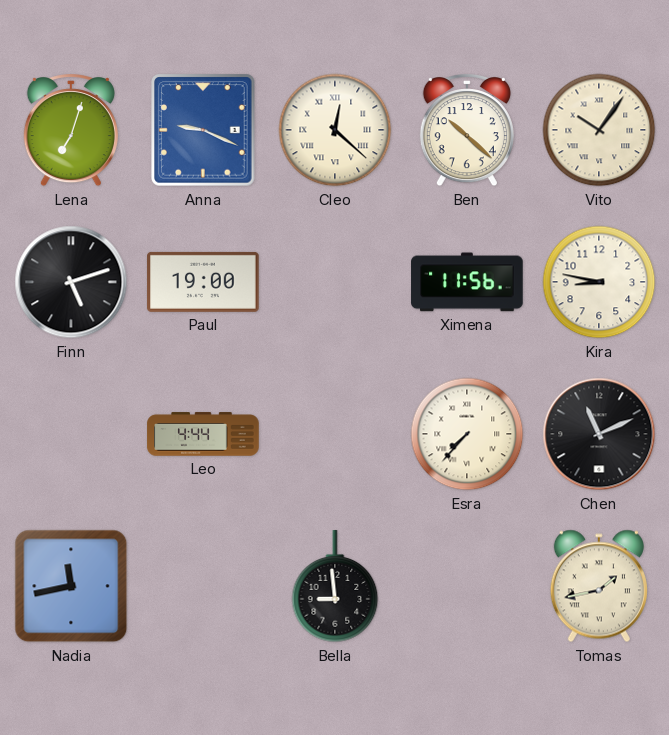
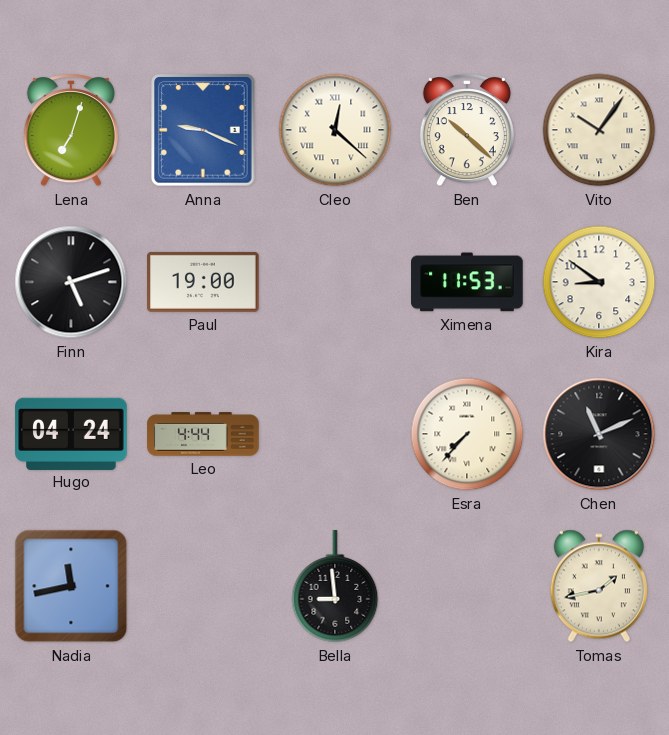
Ximena: 11:56 -> 11:53 (467, 282)
Kira: 8:47 -> 8:51 (599, 282)
Hugo: none -> 04:24 (71, 433)
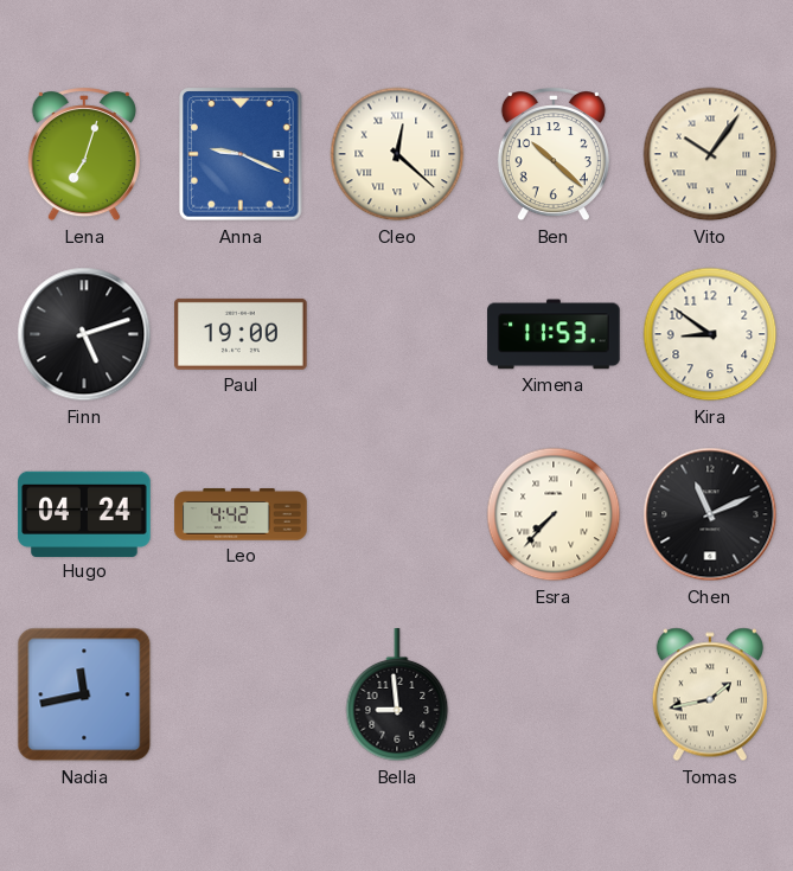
Leo: 4:44 -> 4:42 (241, 514)
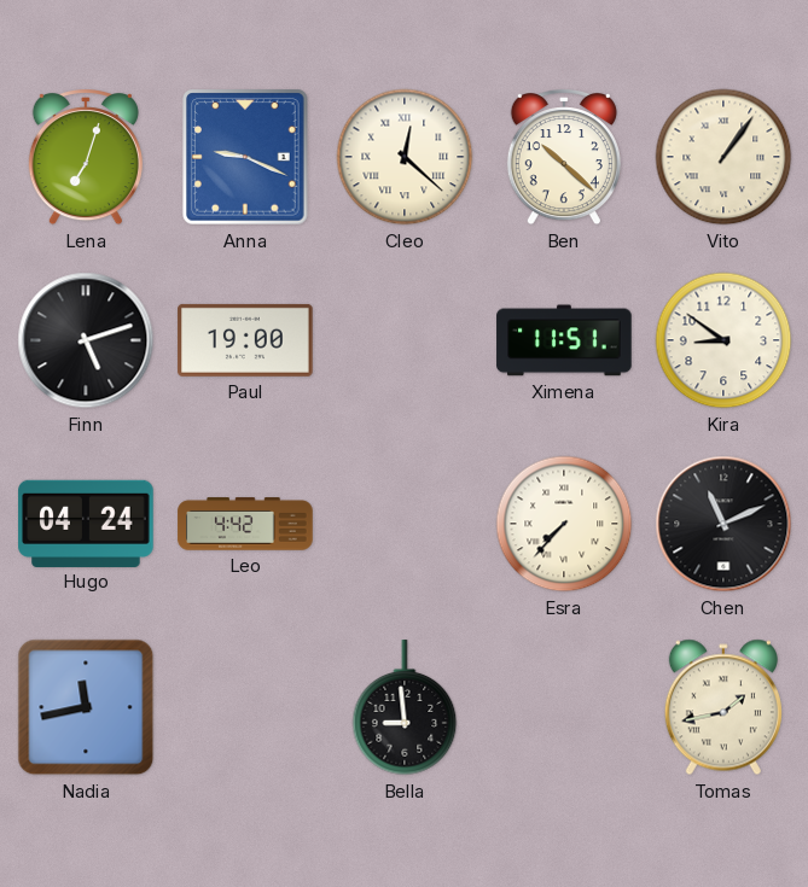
Vito: 10:06 -> 1:06 (723, 157)
Ximena: 11:53 -> 11:51 (564, 340)
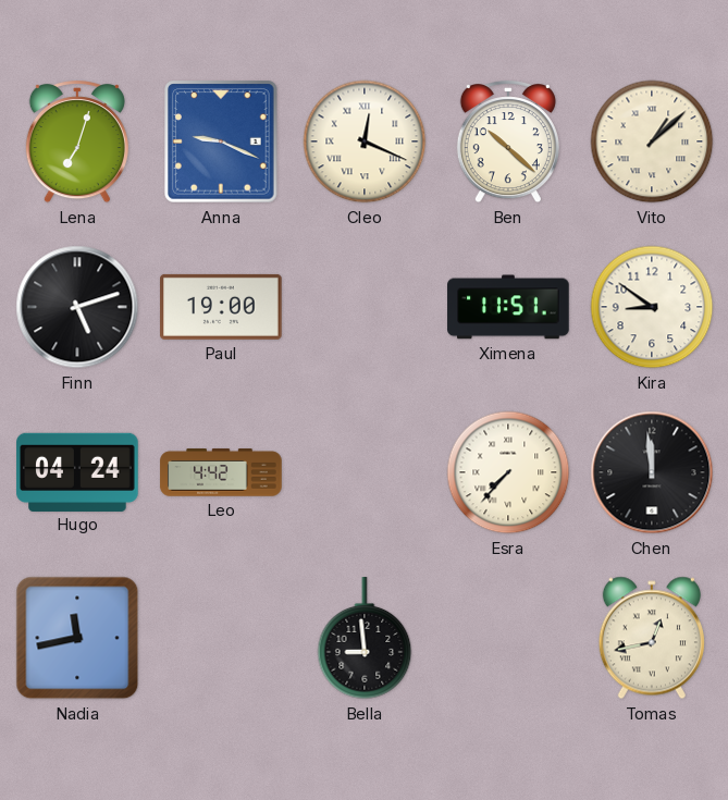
Cleo: 12:22 -> 12:19 (365, 141)
Vito: 1:06 -> 1:08 (652, 141)
Chen: 11:11 -> 11:59 (652, 472)
Tomas: 1:43 -> 12:43 (652, 638)
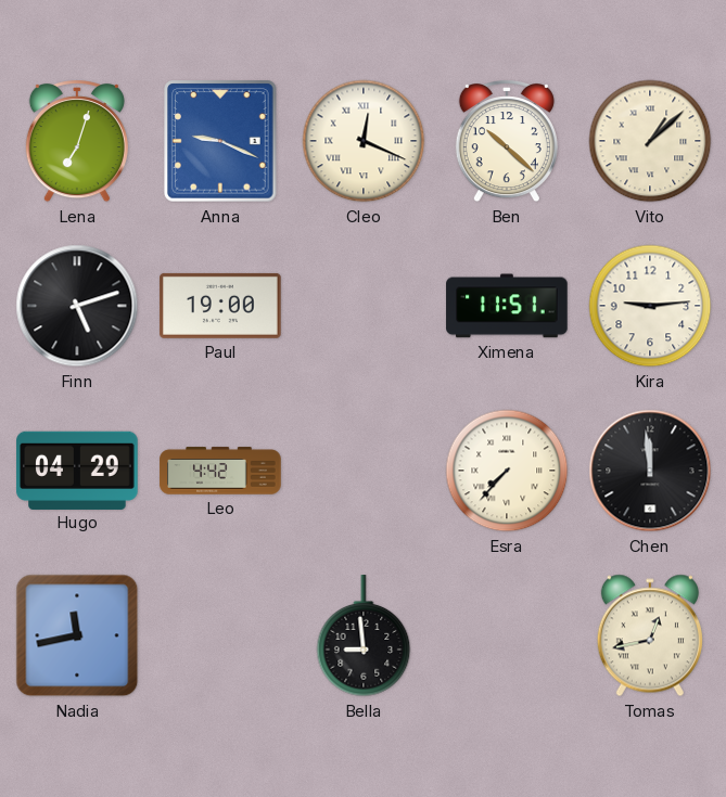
Kira: 8:51 -> 9:14 (650, 306)
Hugo: 04:24 -> 04:29 (77, 470)
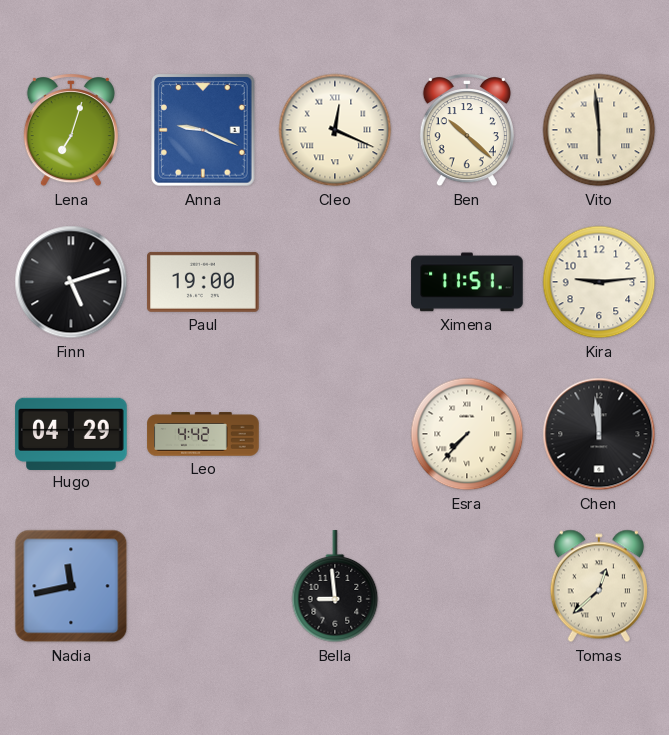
Vito: 1:08 -> 5:59 (599, 130)
Tomas: 12:43 -> 12:38 (599, 586)
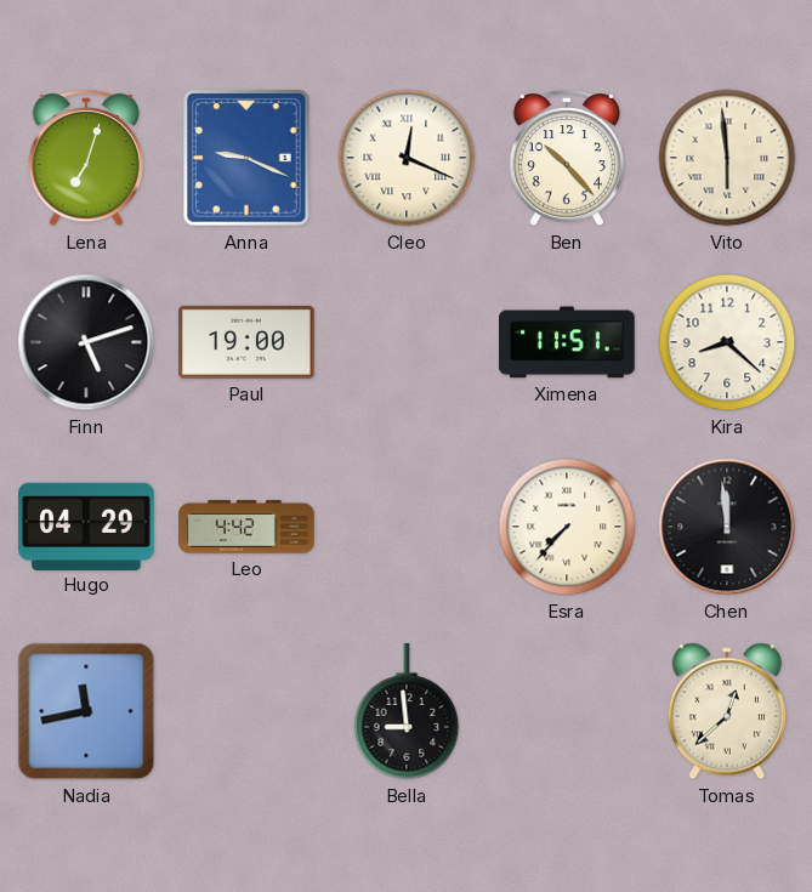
Ben: 10:22 -> 10:23 (567, 159)
Kira: 9:14 -> 8:22 (727, 342)
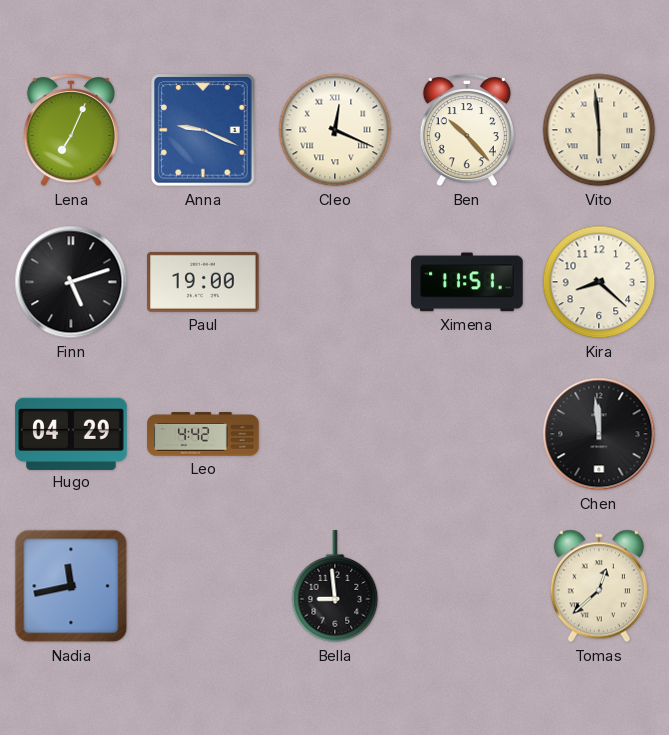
Lena: 7:03 -> 7:04 (71, 131)
Esra: 7:37 -> none (567, 527)
